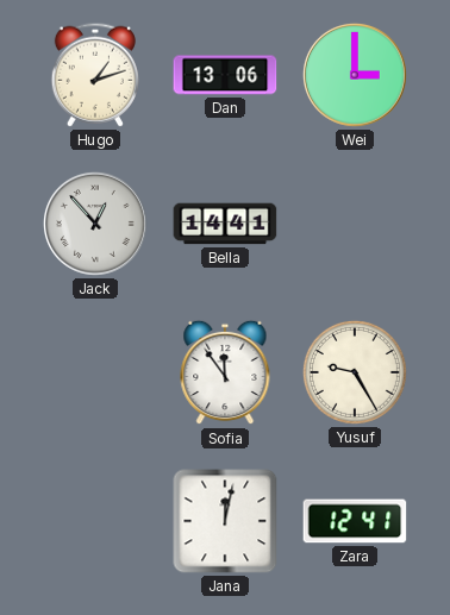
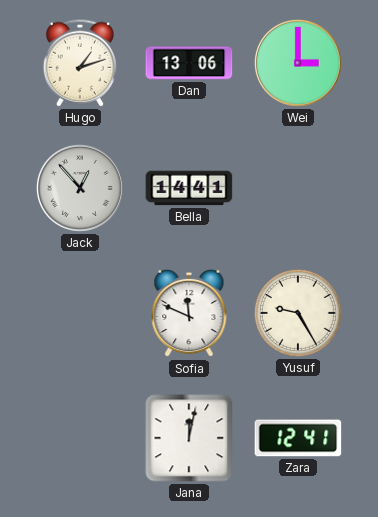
Sofia: 11:54 -> 11:49 (189, 313)
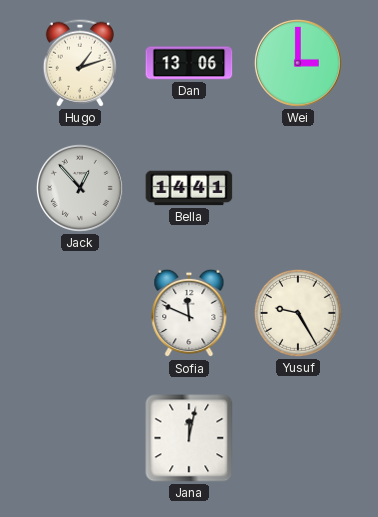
Zara: 12:41 -> none (298, 438)
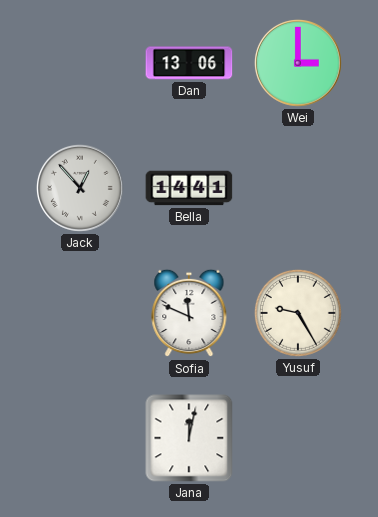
Hugo: 1:12 -> none (80, 63)
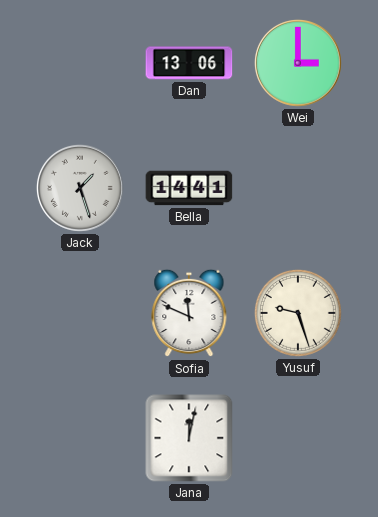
Jack: 12:53 -> 1:27 (80, 188)
Yusuf: 9:25 -> 9:27 (298, 313)
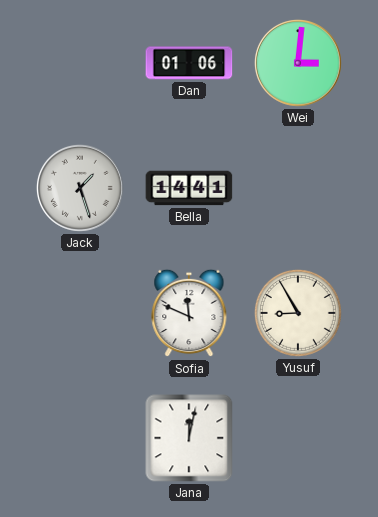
Dan: 13:06 -> 01:06 (189, 63)
Wei: 3:00 -> 3:01 (298, 63)
Yusuf: 9:27 -> 8:55 (298, 313)
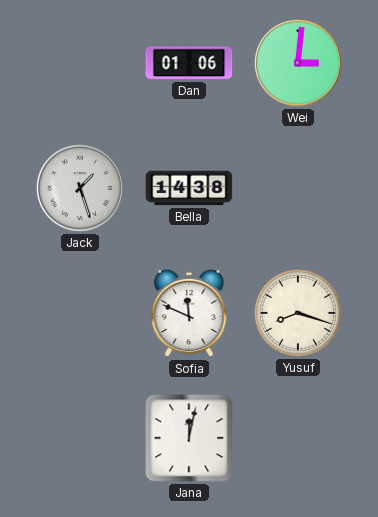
Bella: 14:41 -> 14:38 (189, 188)
Yusuf: 8:55 -> 8:18 (298, 313)
